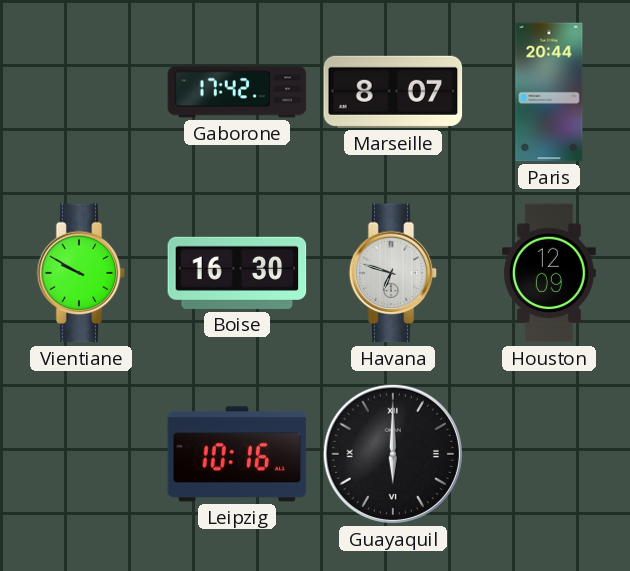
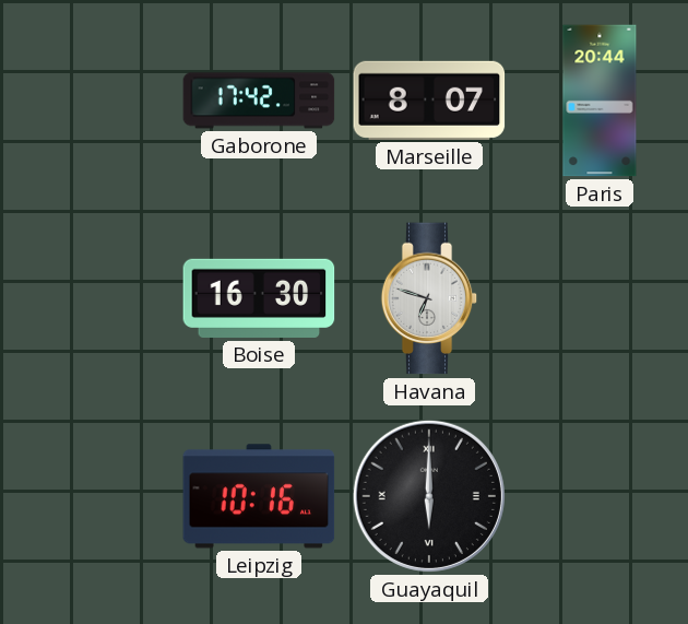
Vientiane: 9:50 -> none (81, 273)
Houston: 12:09 -> none (549, 273)
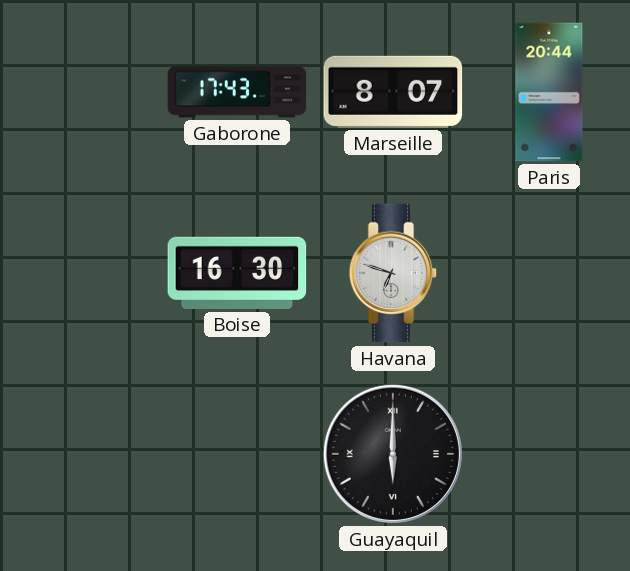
Gaborone: 17:42 -> 17:43 (237, 92)
Leipzig: 10:16 -> none (259, 496)
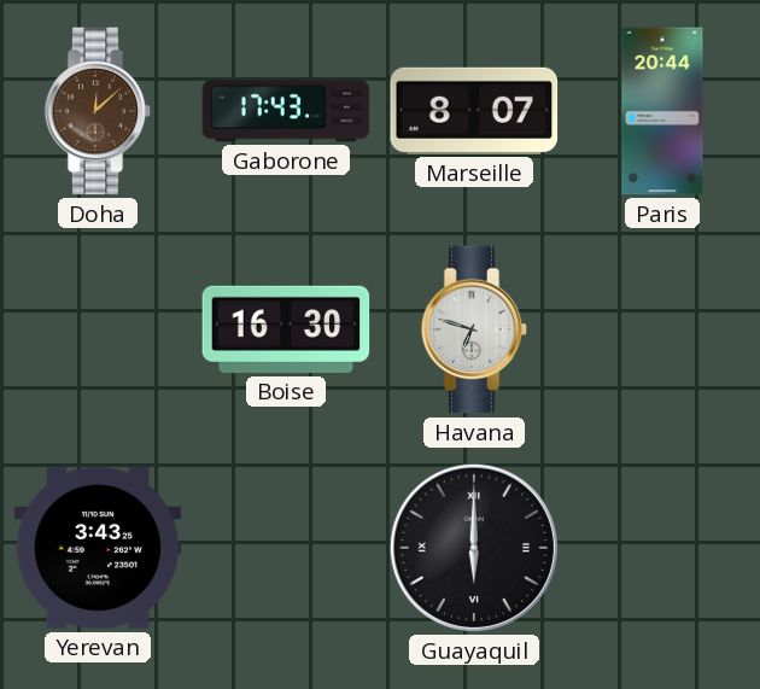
Doha: none -> 12:08 (98, 111)
Yerevan: none -> 3:43 (98, 548)
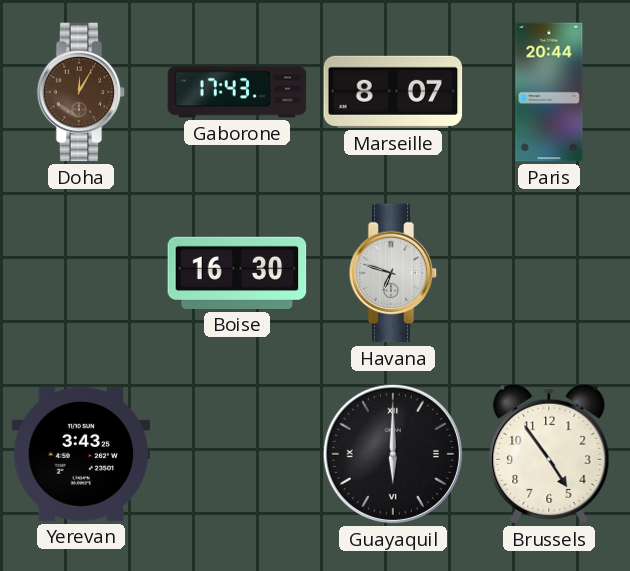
Doha: 12:08 -> 12:05 (81, 92)
Brussels: none -> 4:54 (549, 454)
